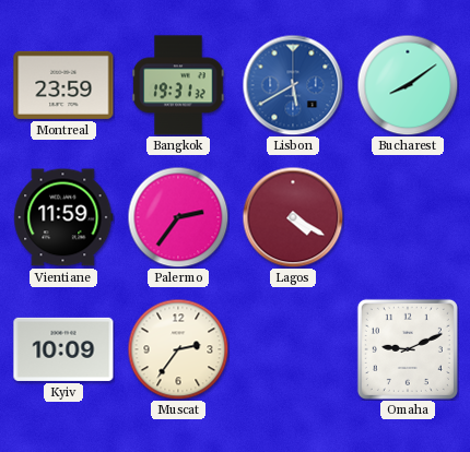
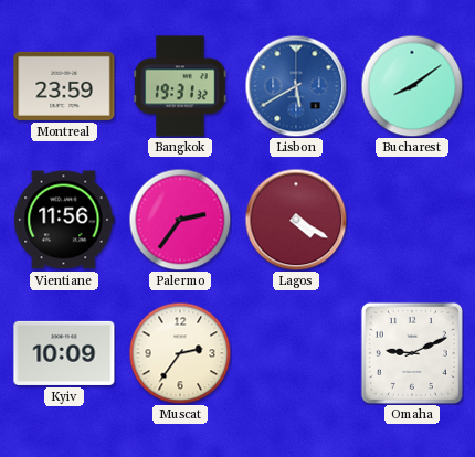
Vientiane: 11:59 -> 11:56 (64, 220)
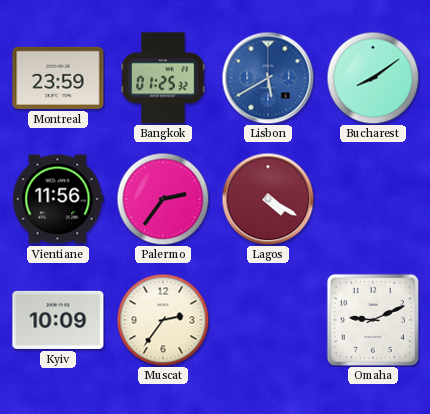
Bangkok: 19:31 -> 01:25 (163, 78)
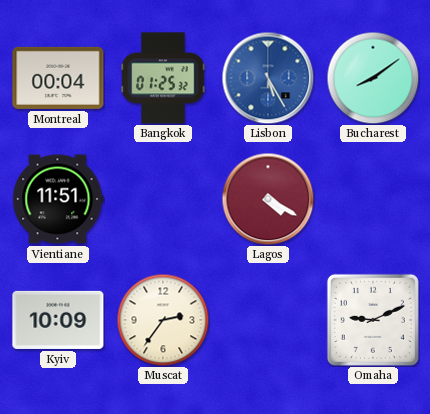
Montreal: 23:59 -> 00:04 (58, 78)
Lisbon: 5:40 -> 5:25 (268, 78)
Vientiane: 11:56 -> 11:51 (58, 199)
Palermo: 2:36 -> none (163, 199)
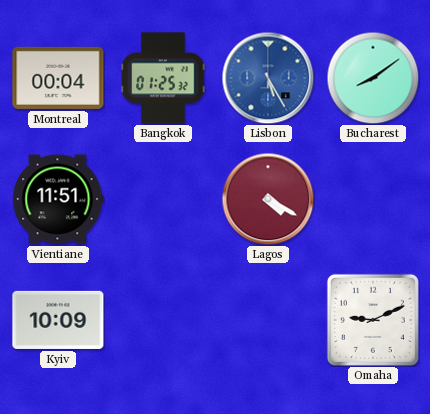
Muscat: 2:36 -> none (163, 320)
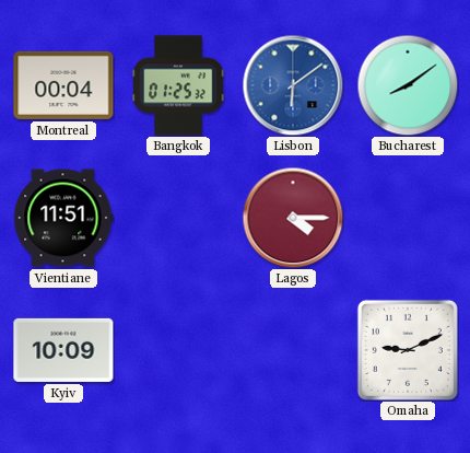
Lisbon: 5:25 -> 6:09 (293, 85)
Lagos: 4:20 -> 4:15 (293, 218)
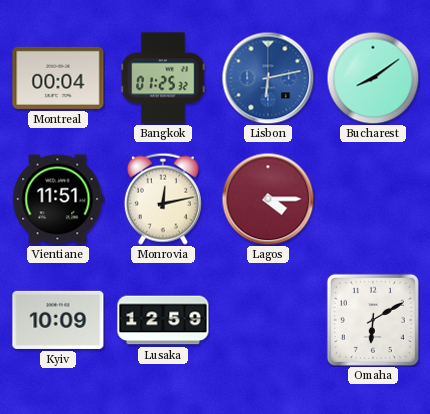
Lisbon: 6:09 -> 6:13 (268, 78)
Monrovia: none -> 12:13 (163, 199)
Lusaka: none -> 12:59 (163, 320)
Omaha: 9:11 -> 6:10 (373, 320)
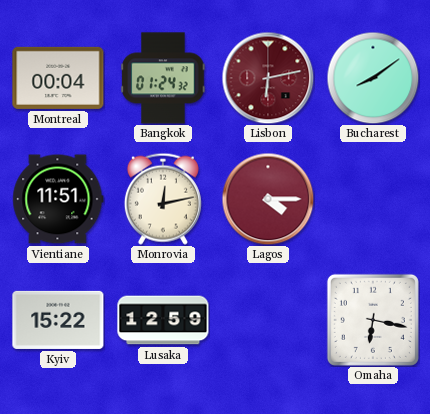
Bangkok: 01:25 -> 01:24 (163, 78)
Lisbon dial: blue -> burgundy (268, 78)
Kyiv: 10:09 -> 15:22 (58, 320)
Omaha: 6:10 -> 6:17 (373, 320)
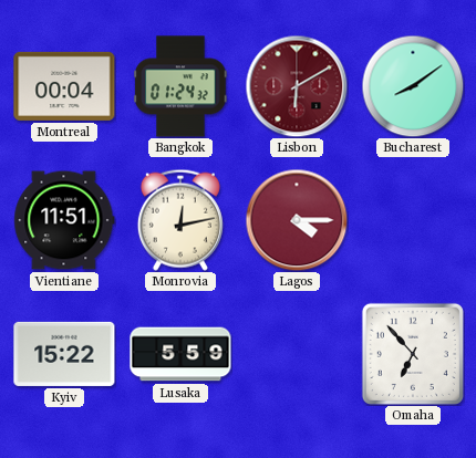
Lisbon: 6:13 -> 6:10 (297, 86)
Lusaka: 12:59 -> 5:59 (180, 354)
Omaha: 6:17 -> 6:53 (413, 354)
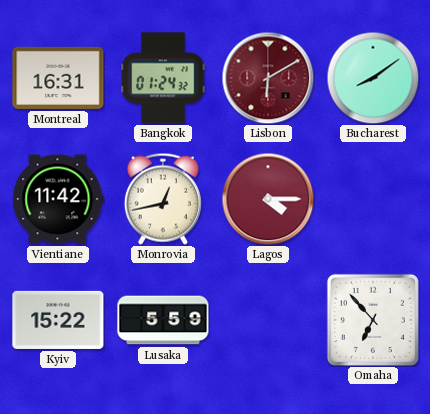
Montreal: 00:04 -> 16:31 (58, 78)
Vientiane: 11:51 -> 11:42 (58, 199)
Monrovia: 12:13 -> 12:43 (163, 199)
